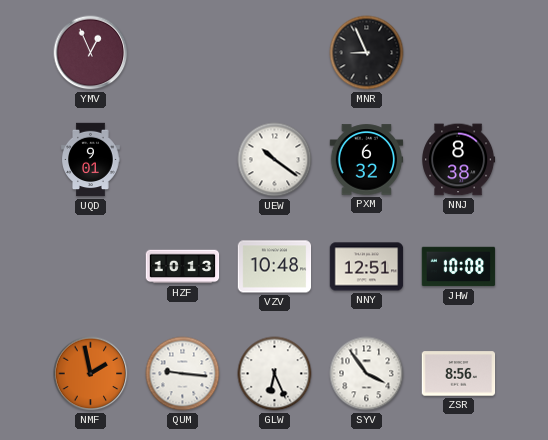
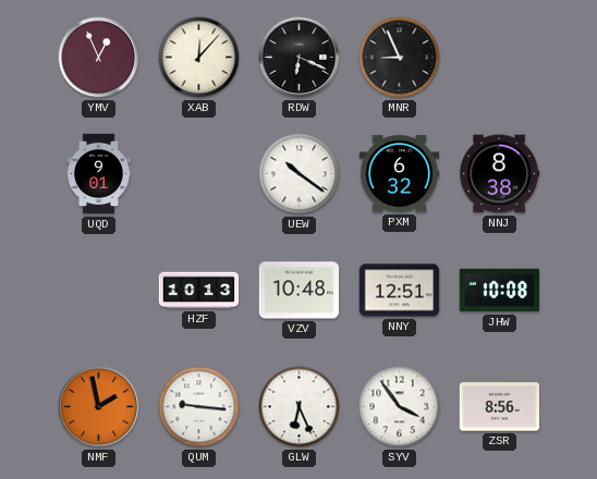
XAB: none -> 12:07 (199, 58)
RDW: none -> 6:19 (300, 58)
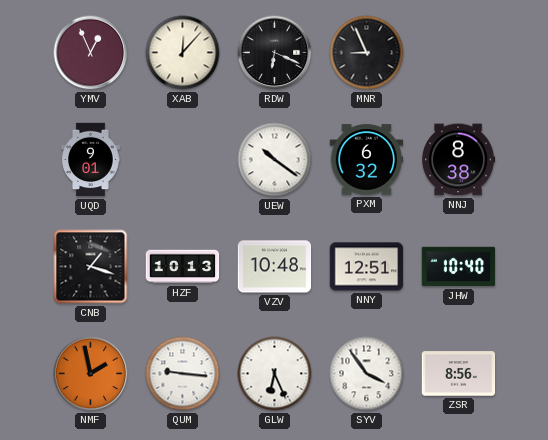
CNB: none -> 1:18 (91, 267)
JHW: 10:08 -> 10:40 (459, 267)
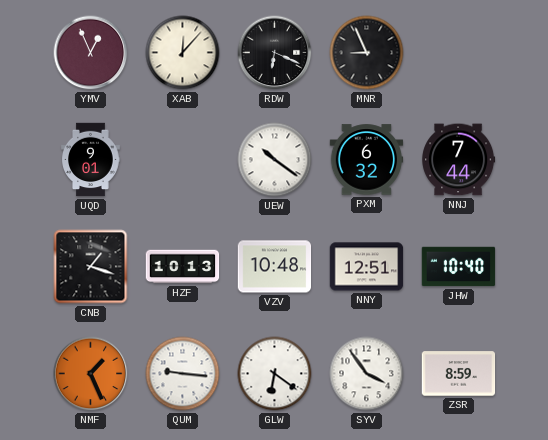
NNJ: 8:38 -> 7:44 (459, 160)
NMF: 1:58 -> 1:26 (91, 374)
GLW: 6:26 -> 6:21 (275, 374)
ZSR: 8:56 -> 8:59 (459, 374)
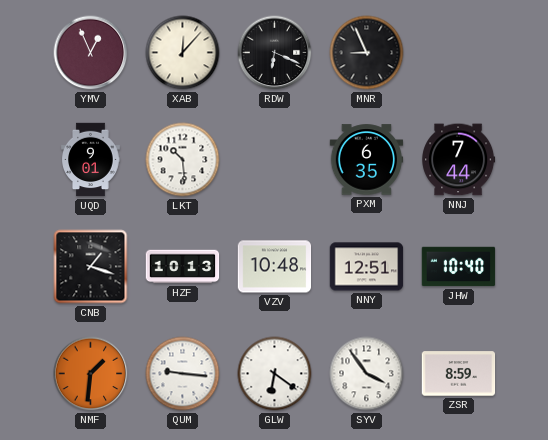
LKT: none -> 10:29 (183, 160)
UEW: 10:21 -> none (275, 160)
PXM: 6:32 -> 6:35 (367, 160)
NMF: 1:26 -> 1:31 (91, 374)
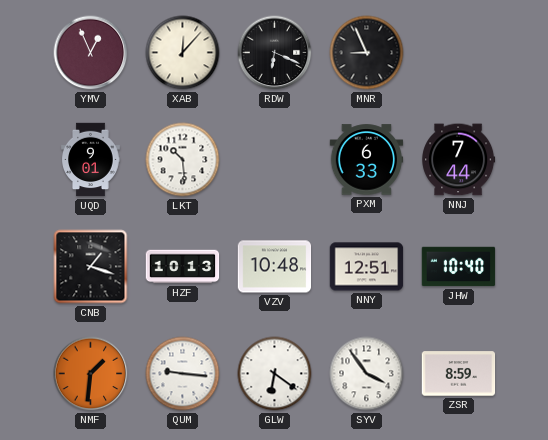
PXM: 6:35 -> 6:33 (367, 160)
